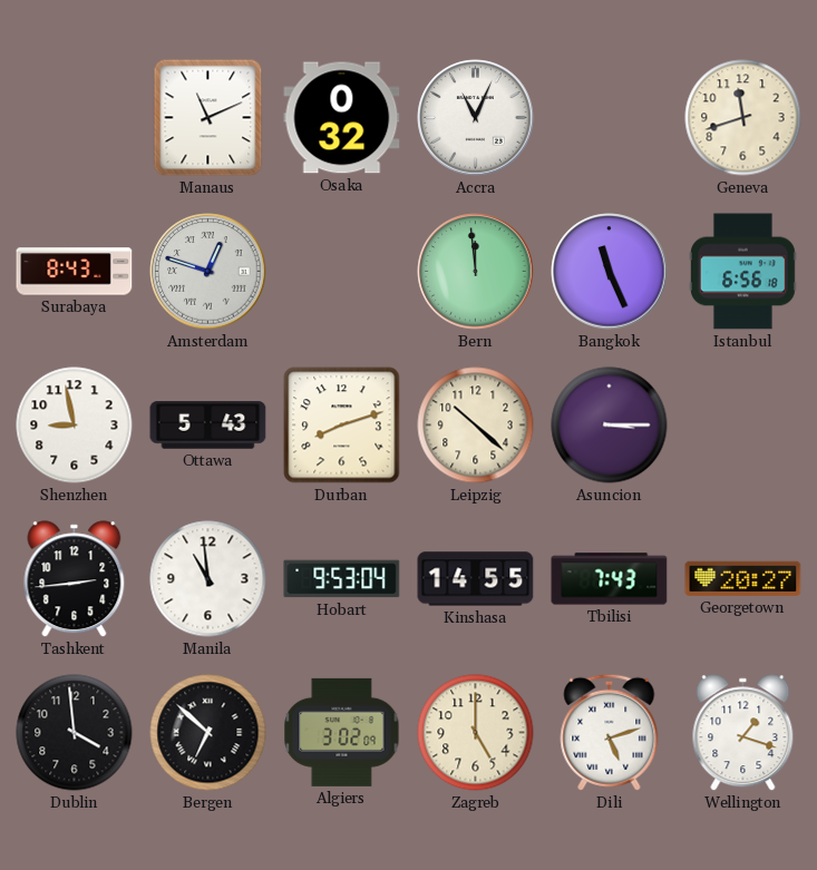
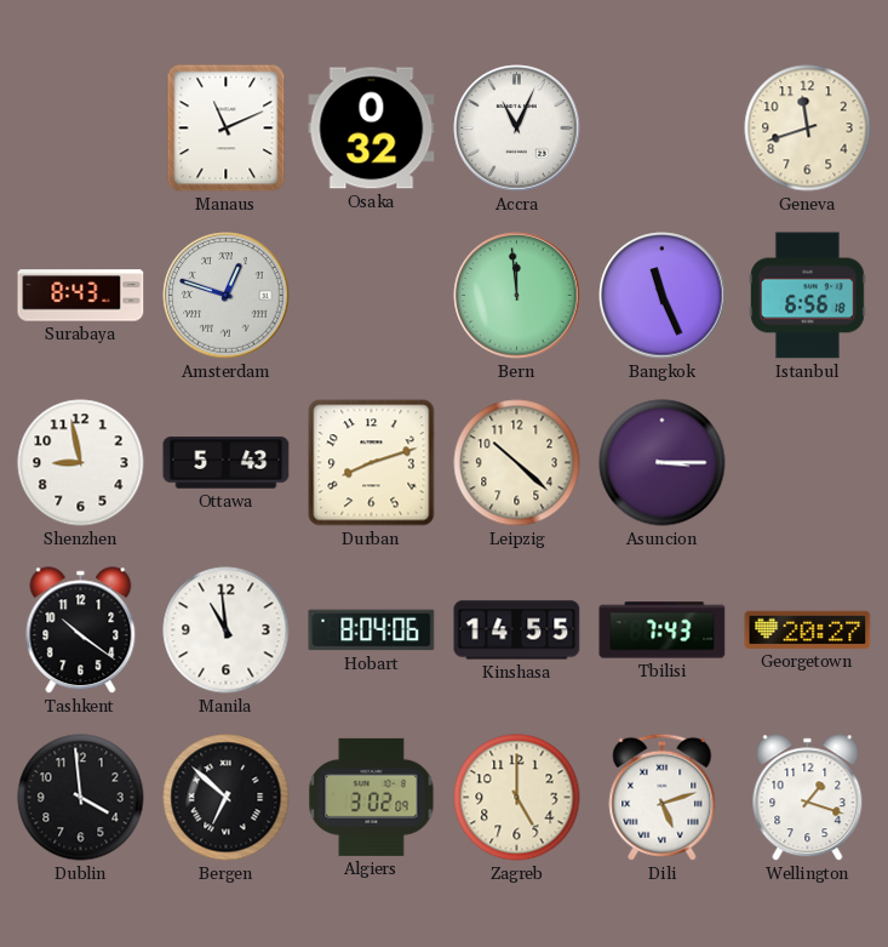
Tashkent: 2:44 -> 10:21 (81, 631)
Hobart: 9:53 -> 8:04 (372, 631)
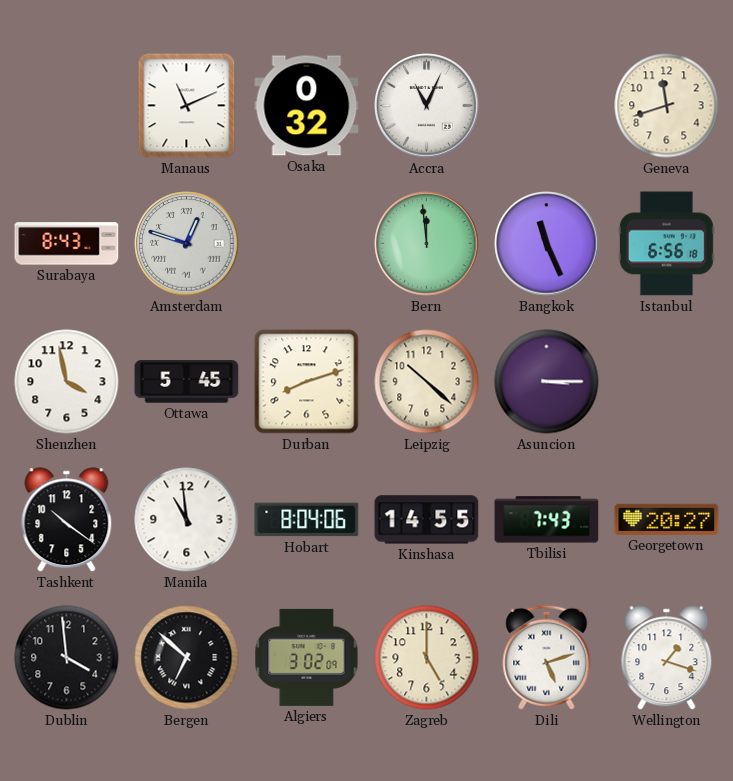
Shenzhen: 8:58 -> 3:58 (67, 382)
Ottawa: 5:43 -> 5:45 (187, 382)
